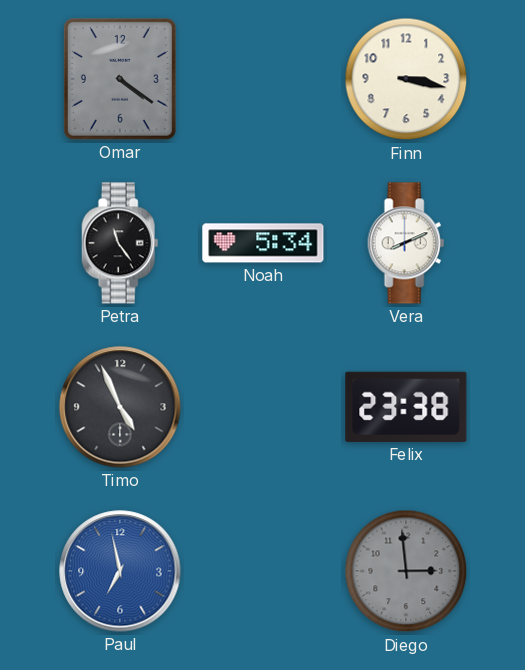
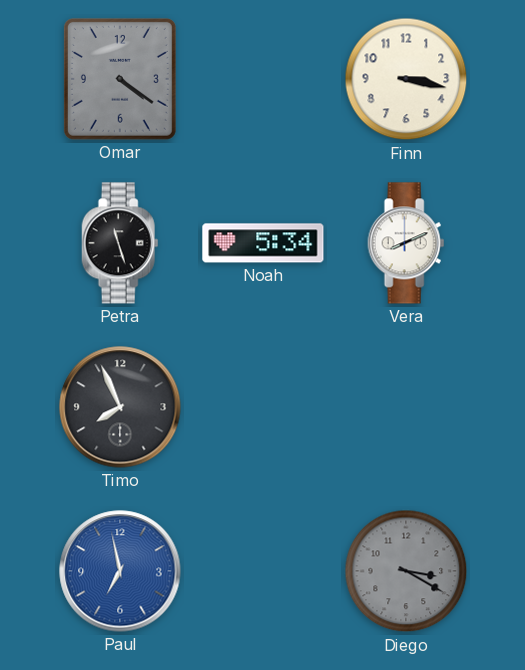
Petra: 11:24 -> 11:27 (120, 243)
Timo: 4:56 -> 7:56 (120, 407)
Felix: 23:38 -> none (406, 407)
Diego: 2:59 -> 3:20 (406, 571)
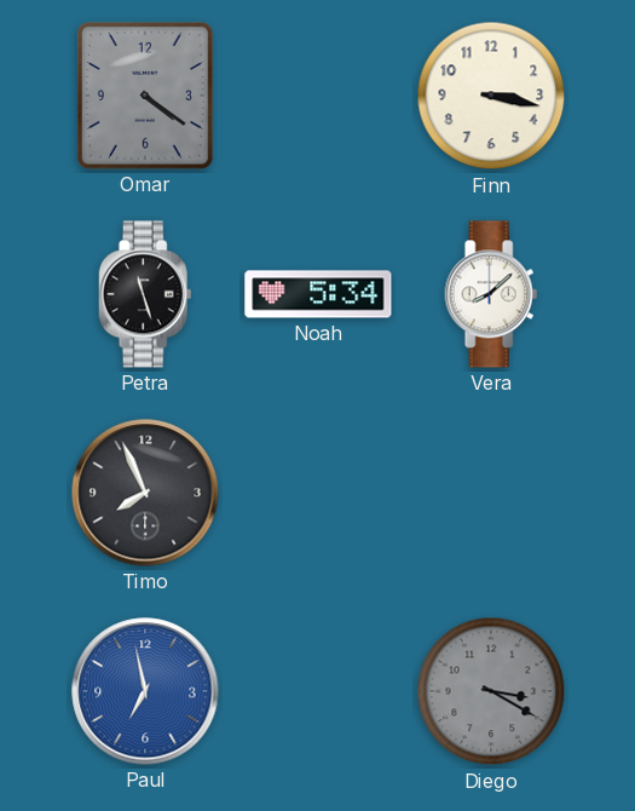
Vera: 8:11 -> 8:08 (491, 294)
